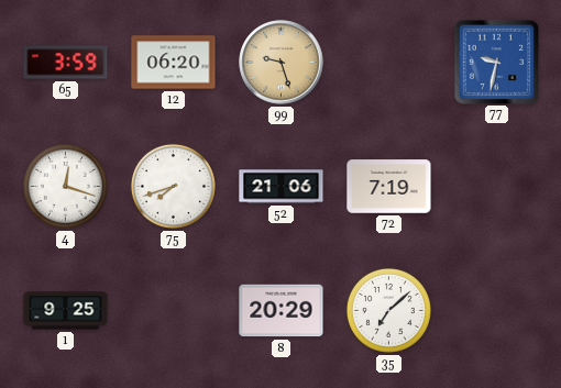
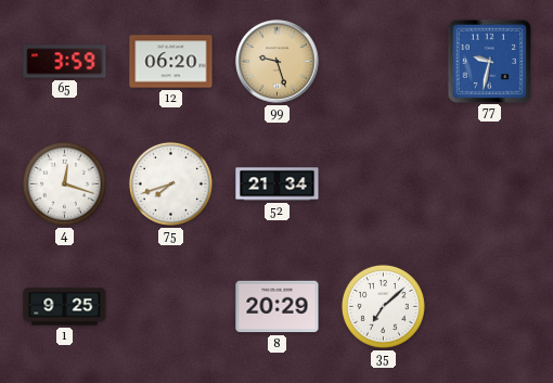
52: 21:06 -> 21:34 (278, 184)
72: 7:19 -> none (389, 187)
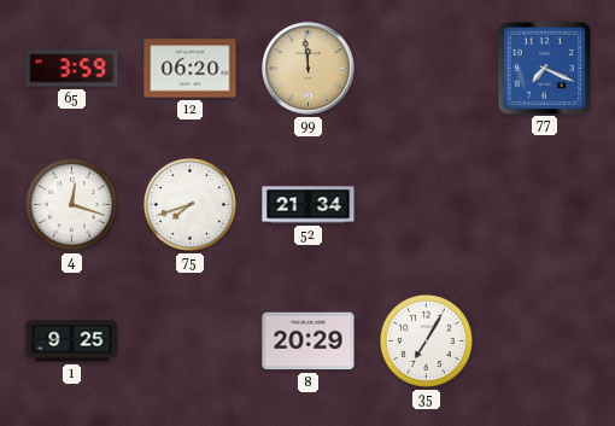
99: 9:27 -> 11:59 (309, 69)
77: 9:32 -> 7:19 (544, 68)
35: 7:08 -> 7:05 (426, 340)
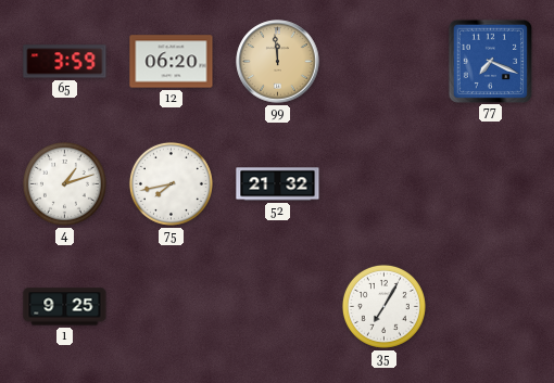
4: 12:18 -> 1:12 (64, 183)
75: 7:42 -> 7:43 (171, 183)
52: 21:34 -> 21:32 (278, 184)
8: 20:29 -> none (309, 342)
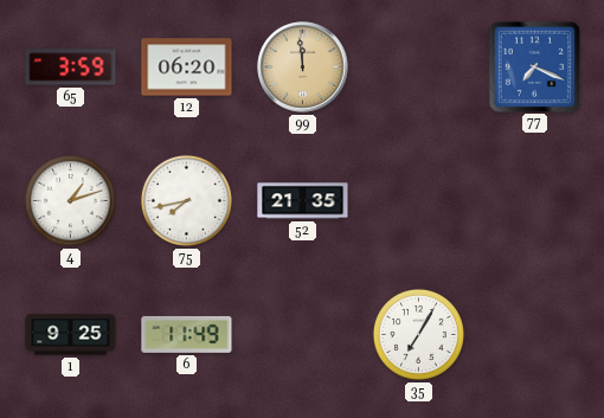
52: 21:32 -> 21:35 (303, 201)
6: none -> 11:49 (187, 334)
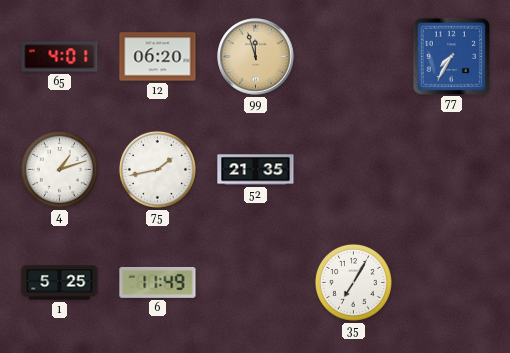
65: 3:59 -> 4:01 (60, 57)
99: 11:59 -> 11:57 (256, 57)
77: 7:19 -> 7:35 (451, 56)
75: 7:43 -> 1:43 (157, 169)
1: 9:25 -> 5:25 (60, 283)
